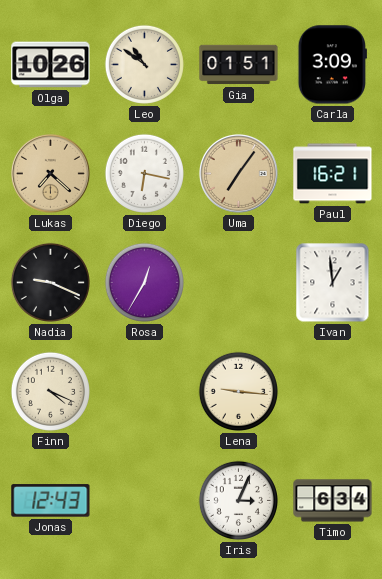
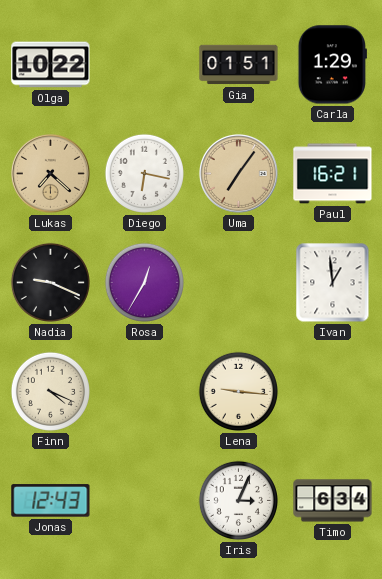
Olga: 10:26 -> 10:22 (51, 65)
Leo: 10:51 -> none (144, 64)
Carla: 3:09 -> 1:29 (332, 65)
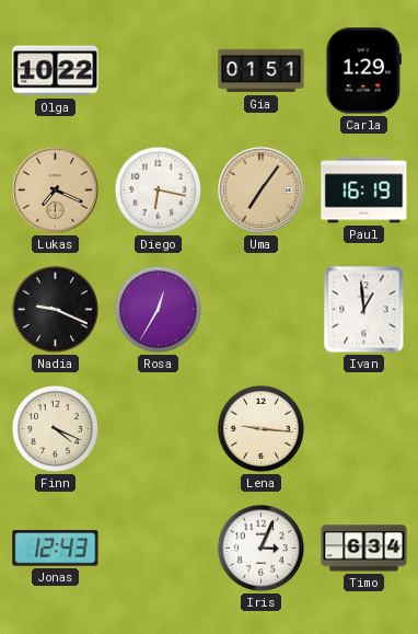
Lukas: 7:22 -> 7:19 (55, 189)
Paul: 16:21 -> 16:19 (364, 191)
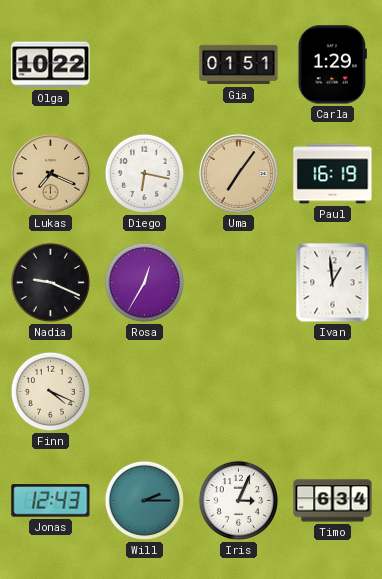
Lena: 9:16 -> none (260, 428)
Will: none -> 2:15 (144, 500)
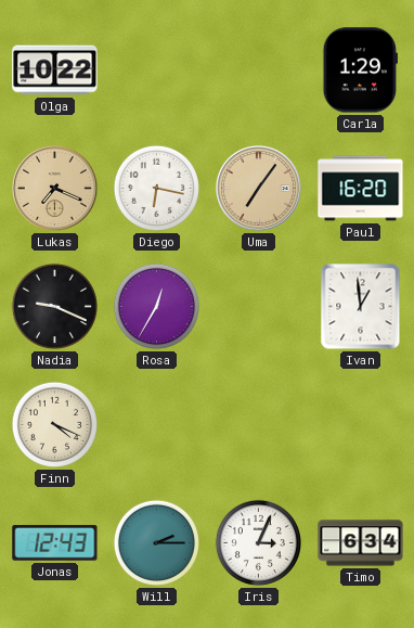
Gia: 01:51 -> none (239, 65)
Paul: 16:19 -> 16:20 (361, 189)
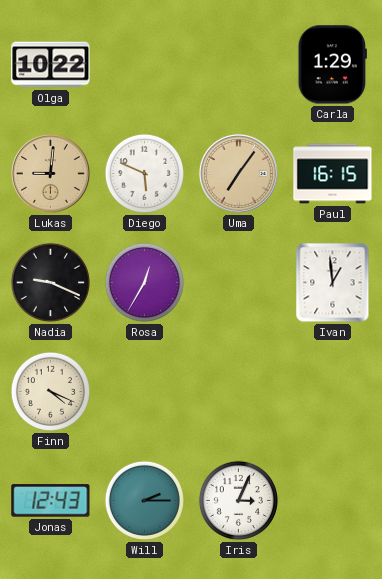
Lukas: 7:19 -> 9:01 (50, 173)
Diego: 6:17 -> 5:49 (144, 173)
Paul: 16:20 -> 16:15 (333, 174)
Timo: 6:34 -> none (361, 543)
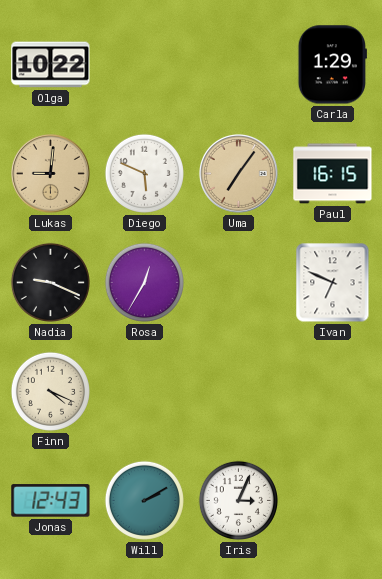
Ivan: 12:59 -> 6:49 (333, 283)
Will: 2:15 -> 2:10 (144, 500)
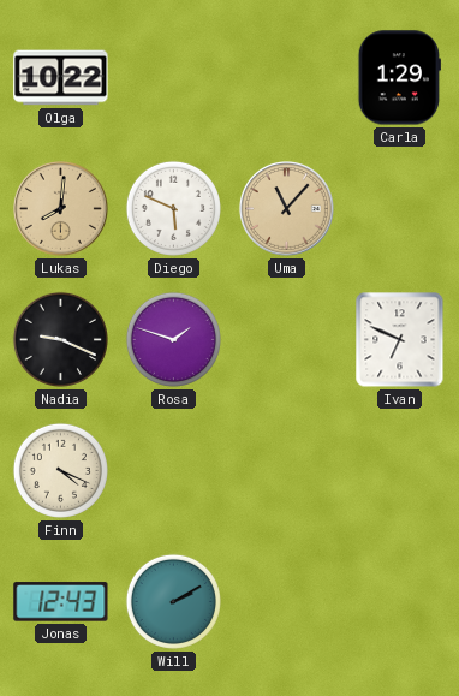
Lukas: 9:01 -> 8:01 (60, 208)
Uma: 7:06 -> 11:07 (286, 208)
Paul: 16:15 -> none (333, 174)
Rosa: 12:35 -> 1:48 (173, 339)
Iris: 3:04 -> none (238, 500)
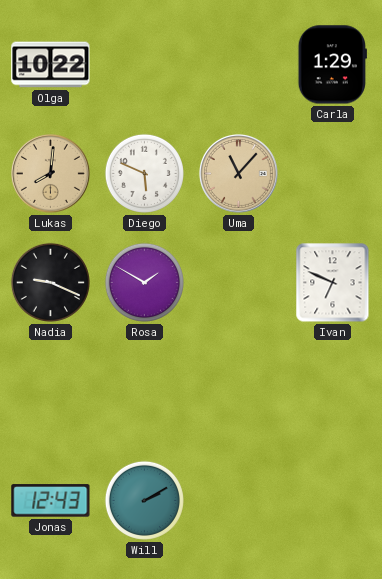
Rosa: 1:48 -> 1:50 (144, 282)
Finn: 4:19 -> none (60, 470)
